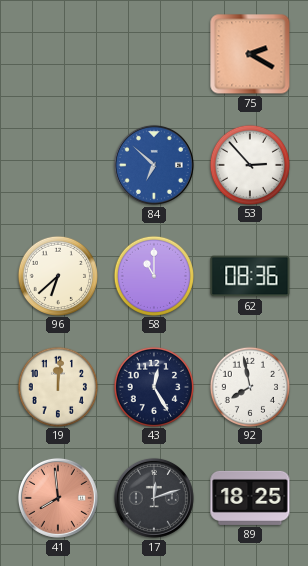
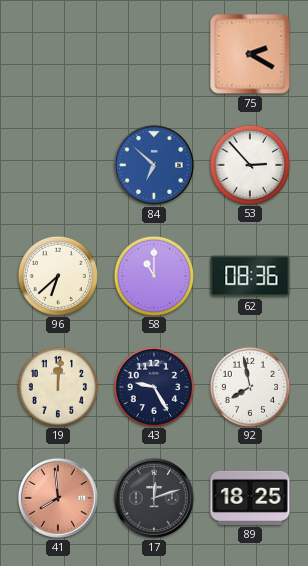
43: 12:25 -> 9:25 (153, 386)
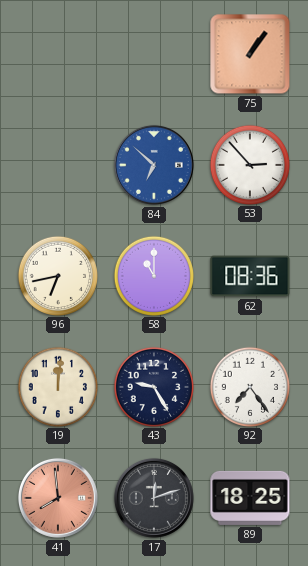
75: 2:20 -> 1:06 (250, 54)
96: 6:38 -> 6:43 (57, 275)
92: 7:58 -> 7:24 (249, 386)
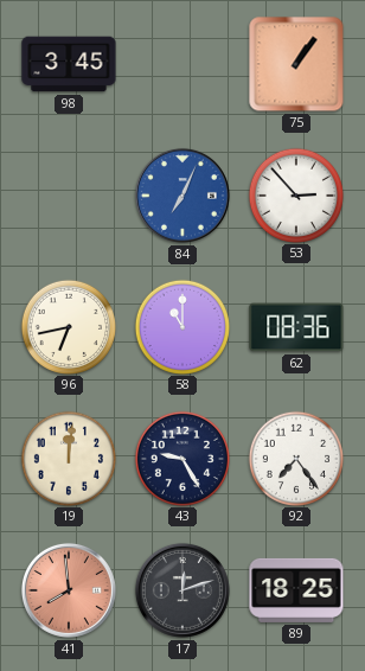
98: none -> 3:45 (69, 64)
84: 6:52 -> 7:04 (182, 196)
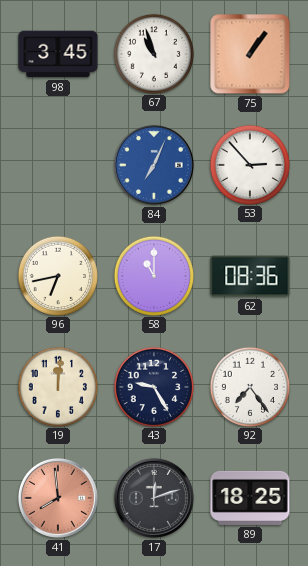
67: none -> 10:57 (153, 53)
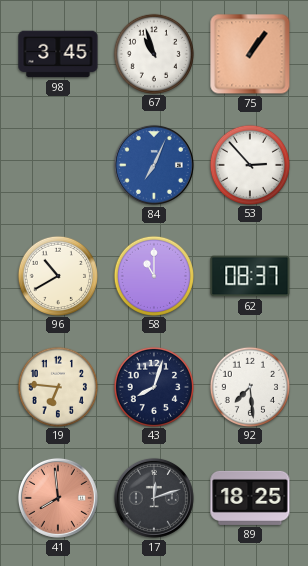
96: 6:43 -> 10:40 (57, 275)
62: 08:36 -> 08:37 (250, 276)
19: 12:01 -> 6:46 (57, 386)
43: 9:25 -> 8:03 (153, 386)
92: 7:24 -> 7:29 (249, 386)
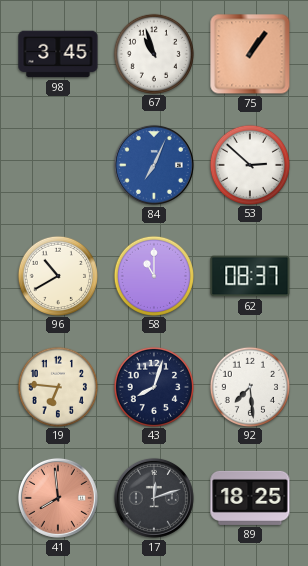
53: 2:53 -> 2:52 (249, 164)
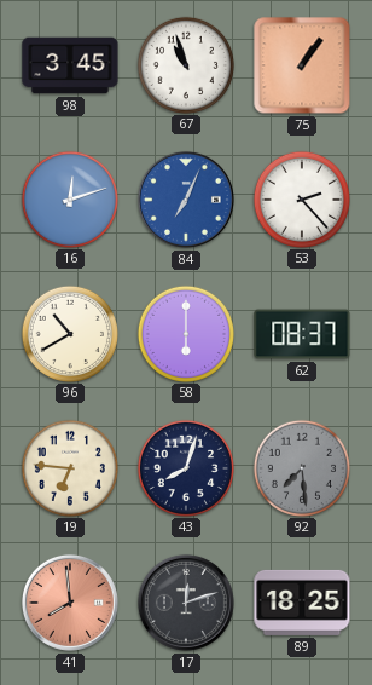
16: none -> 12:12 (69, 198)
53: 2:52 -> 2:23 (301, 198)
58: 11:00 -> 6:00 (185, 333)
92 dial: white -> grey (301, 467)
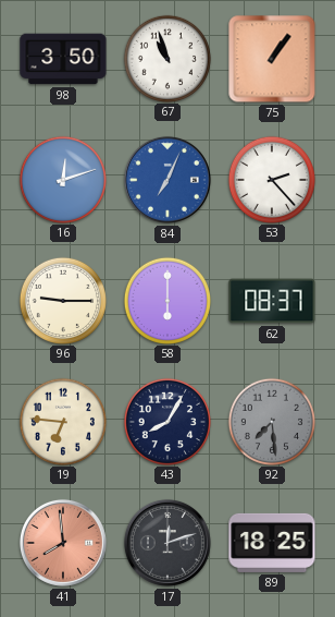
98: 3:45 -> 3:50 (63, 59)
96: 10:40 -> 9:15 (62, 300)
43: 8:03 -> 8:05 (166, 421)
